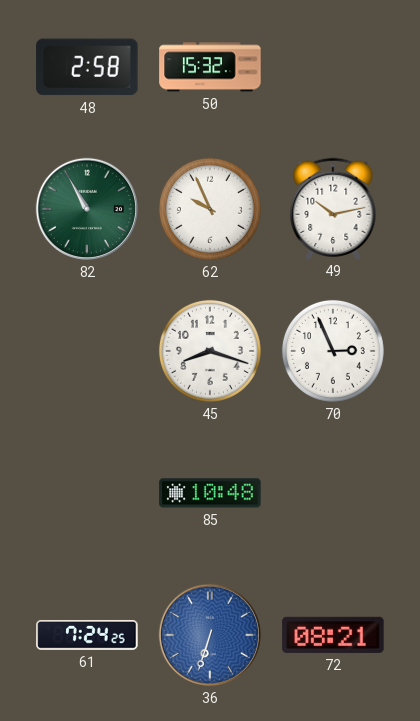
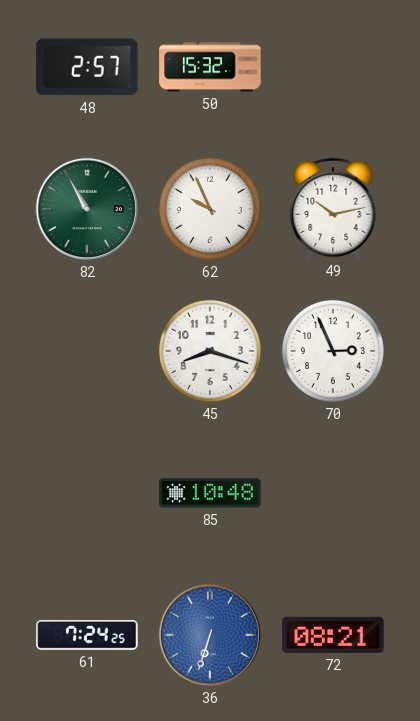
48: 2:58 -> 2:57 (87, 67)
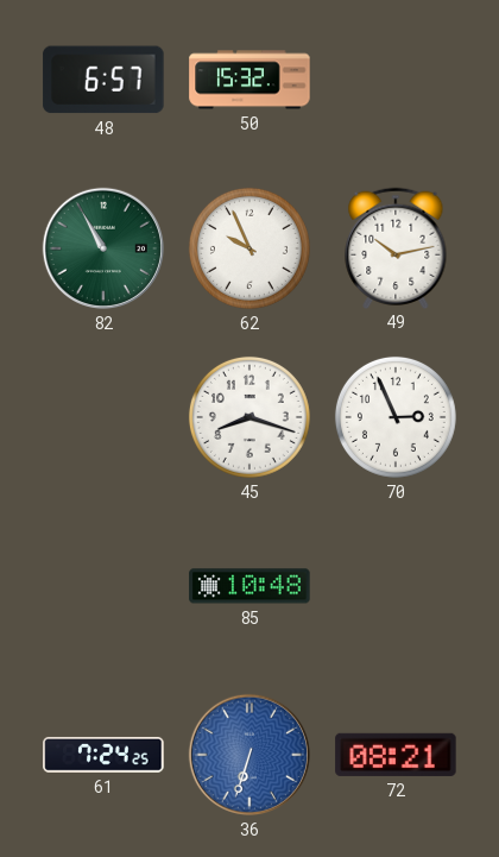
48: 2:57 -> 6:57 (103, 80)
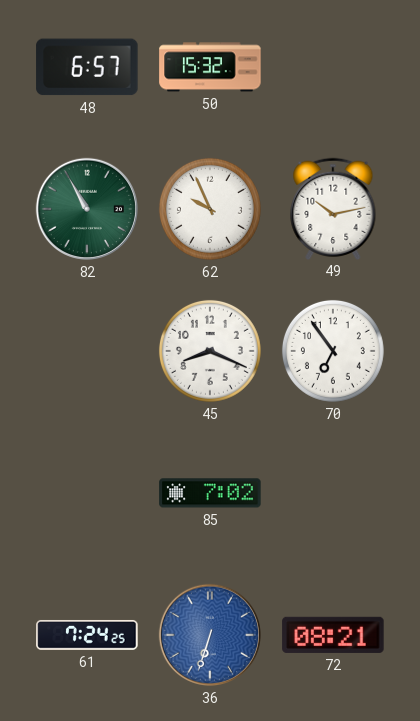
45: 8:18 -> 8:19 (210, 351)
70: 2:56 -> 6:54 (333, 351)
85: 10:48 -> 7:02 (210, 493)
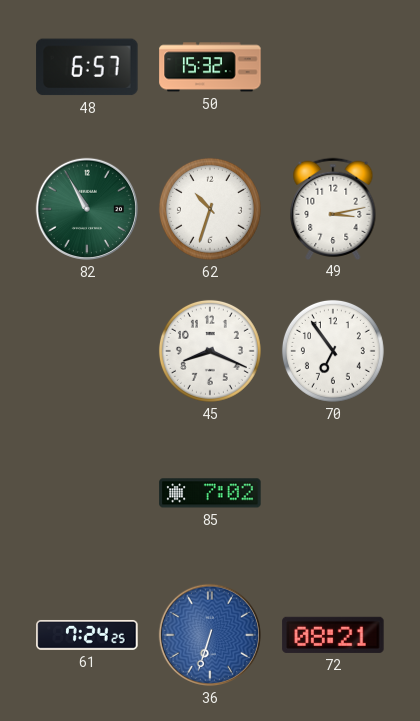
62: 9:56 -> 10:33 (210, 209)
49: 10:13 -> 3:13 (333, 208)
